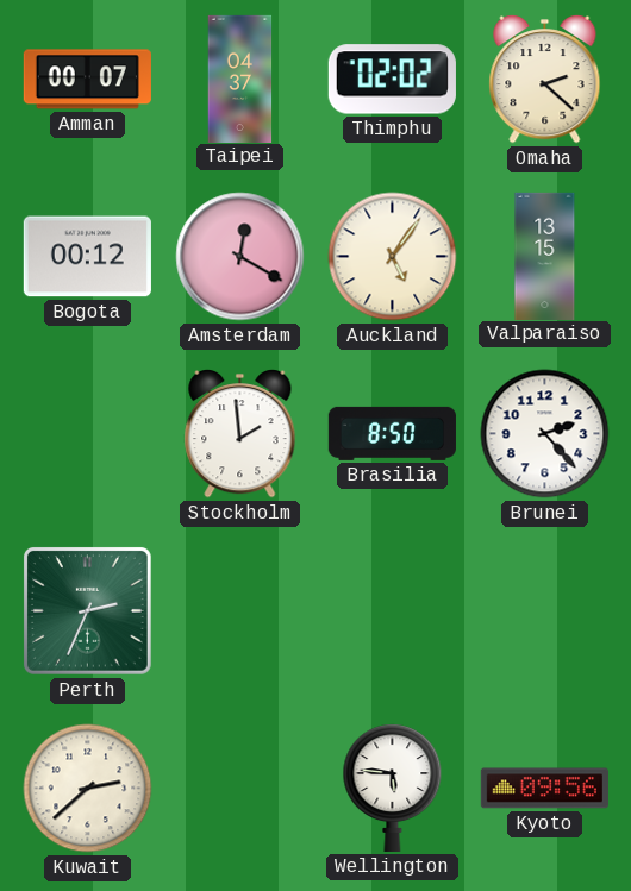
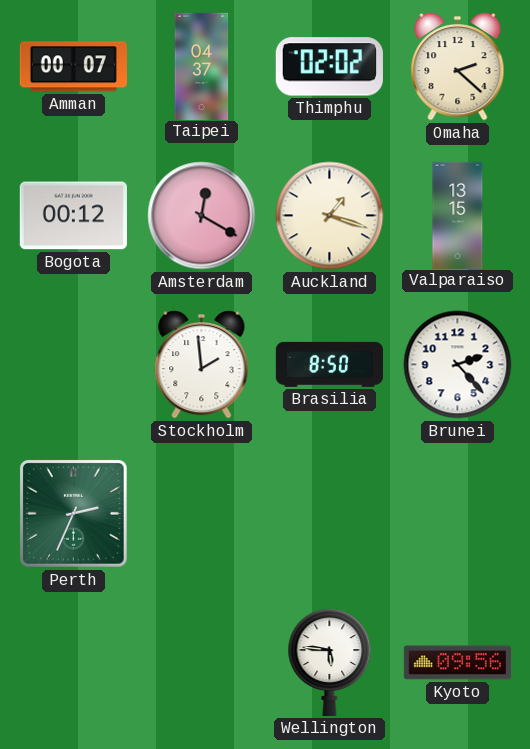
Auckland: 5:06 -> 1:18 (330, 216)
Kuwait: 2:38 -> none (88, 789)
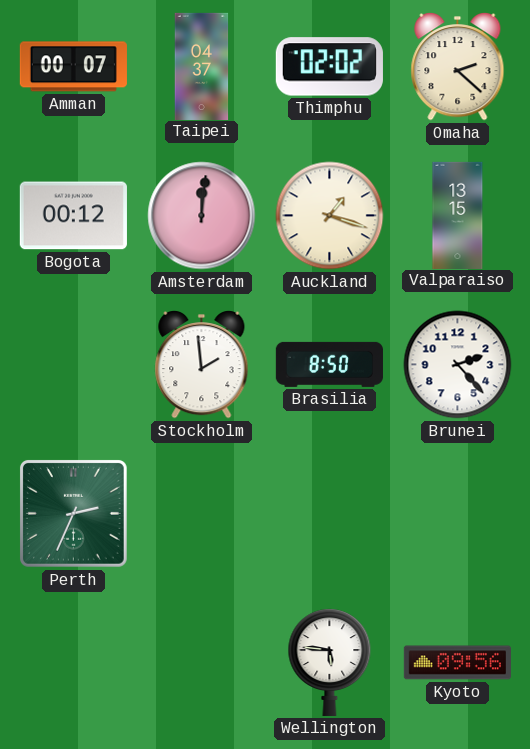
Amsterdam: 12:20 -> 12:01 (202, 216)
